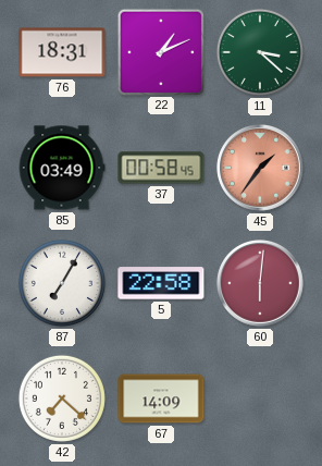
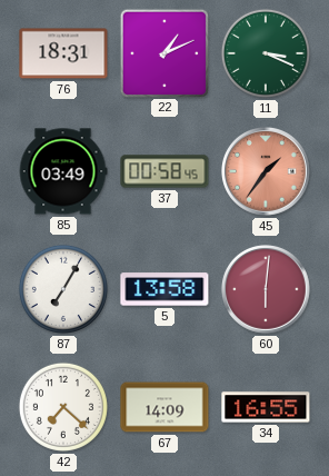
11: 3:22 -> 3:19 (266, 53)
5: 22:58 -> 13:58 (164, 289)
34: none -> 16:55 (266, 407)
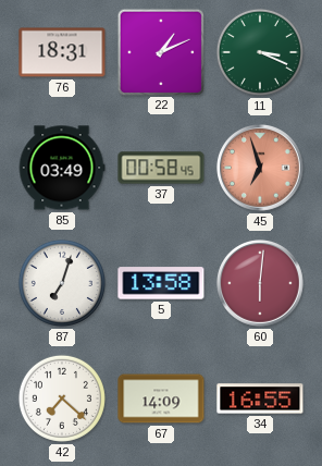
45: 1:36 -> 6:57 (261, 169)
87: 7:05 -> 7:03 (62, 283)
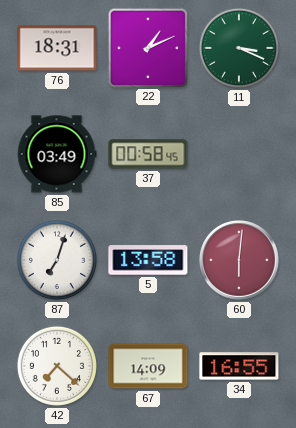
45: 6:57 -> none (261, 169)
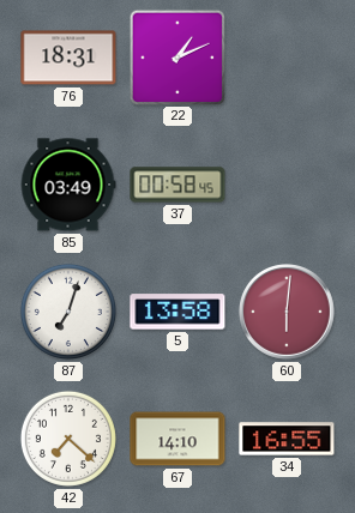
11: 3:19 -> none (239, 48)
67: 14:09 -> 14:10 (177, 439)
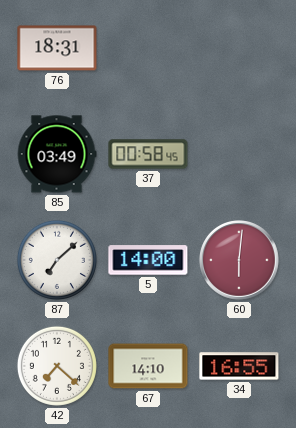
22: 1:11 -> none (176, 56)
87: 7:03 -> 7:08 (57, 260)
5: 13:58 -> 14:00 (148, 260)
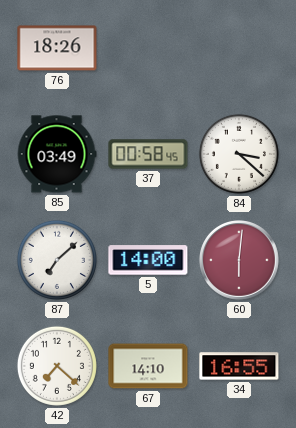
76: 18:31 -> 18:26 (57, 48)
84: none -> 3:22 (239, 154)
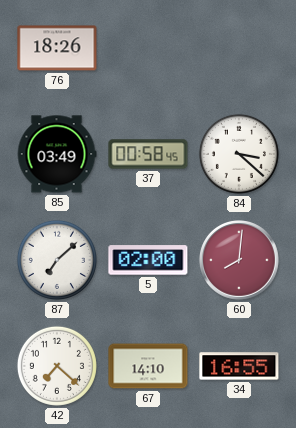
5: 14:00 -> 02:00 (148, 260)
60: 6:01 -> 8:01 (240, 261)
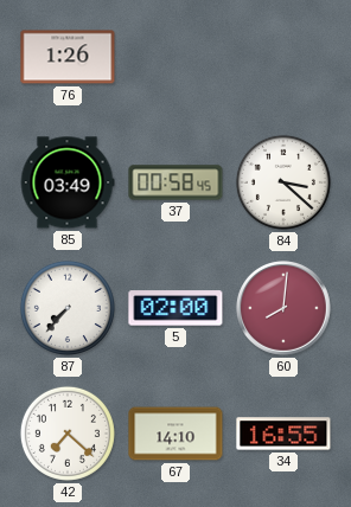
76: 18:26 -> 1:26 (68, 57)
87: 7:08 -> 7:37 (68, 308)
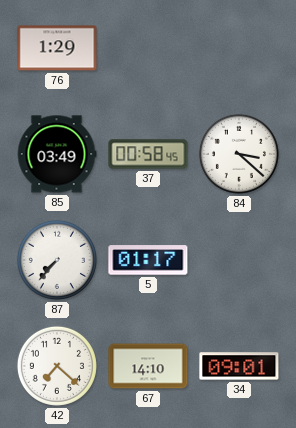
76: 1:26 -> 1:29 (57, 48)
5: 02:00 -> 01:17 (148, 260)
60: 8:01 -> none (285, 309)
34: 16:55 -> 09:01 (239, 366)
